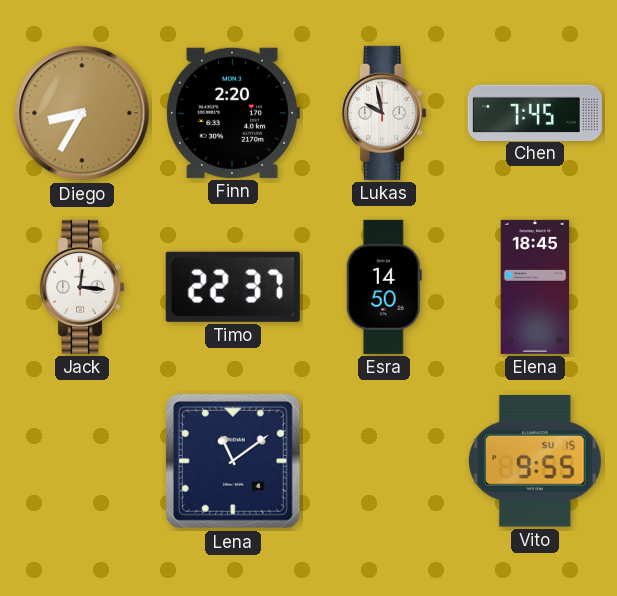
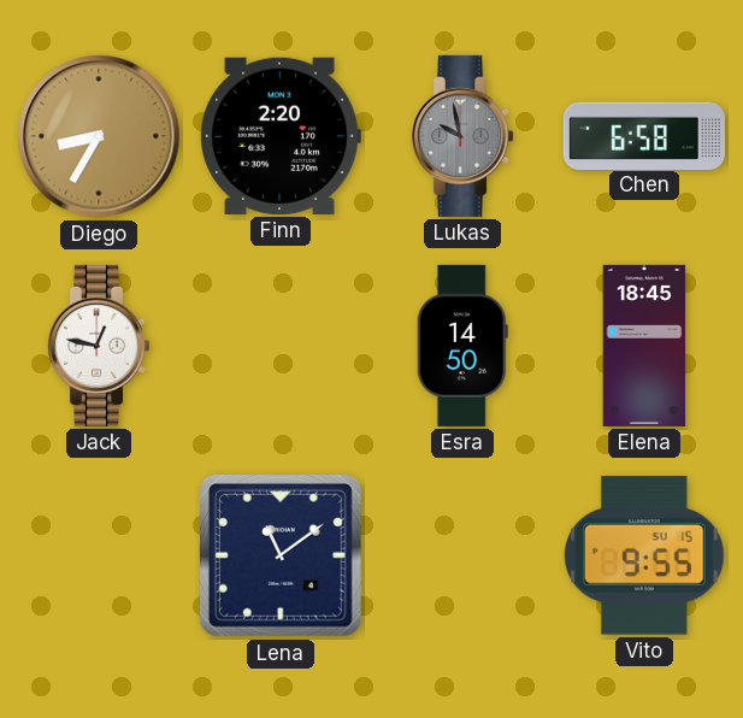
Lukas dial: white -> grey (462, 136)
Chen: 7:45 -> 6:58 (644, 135)
Jack: 12:16 -> 12:47 (99, 346)
Timo: 22:37 -> none (233, 287)
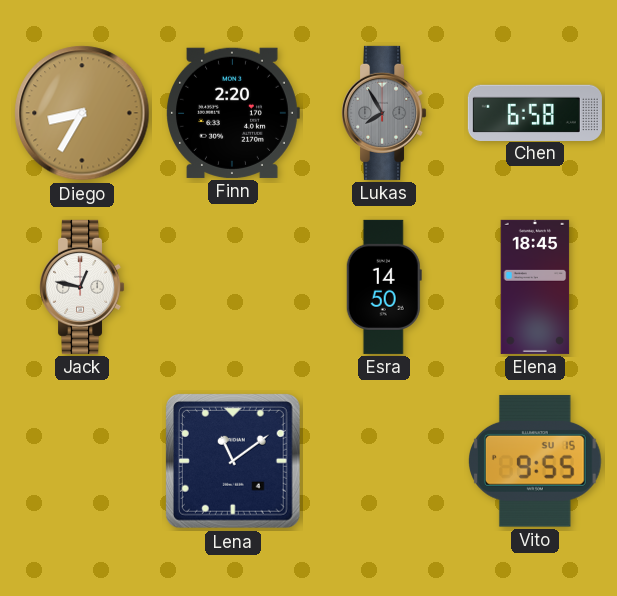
Lukas: 9:58 -> 7:55 (384, 113)
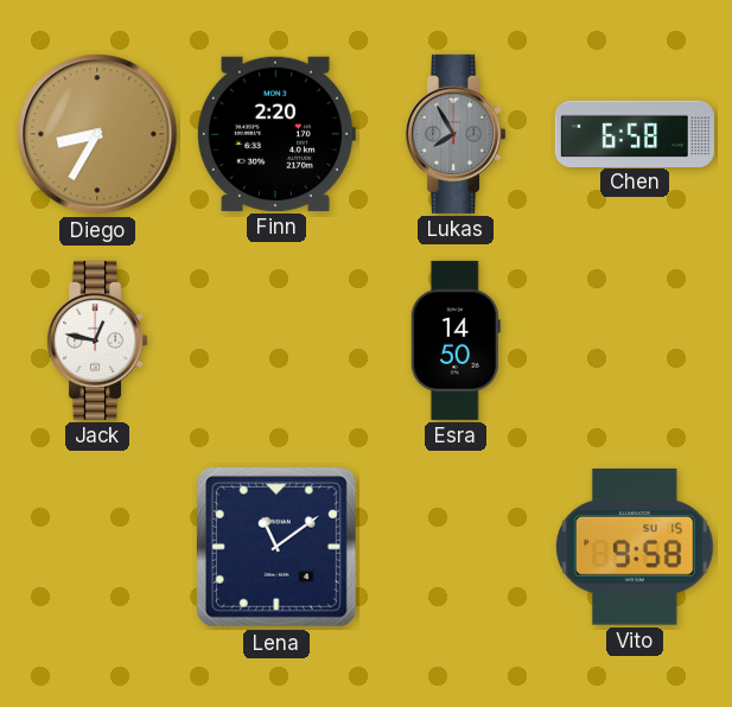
Elena: 18:45 -> none (535, 287)
Vito: 9:55 -> 9:58 (636, 547)
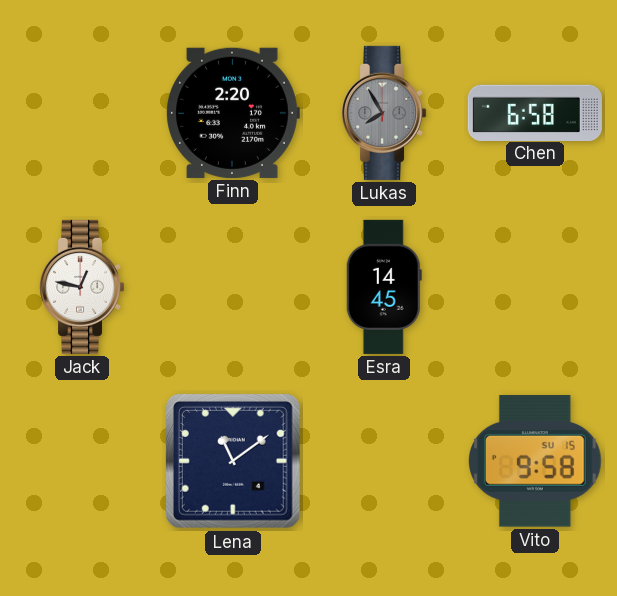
Diego: 8:35 -> none (97, 134)
Esra: 14:50 -> 14:45 (384, 287)
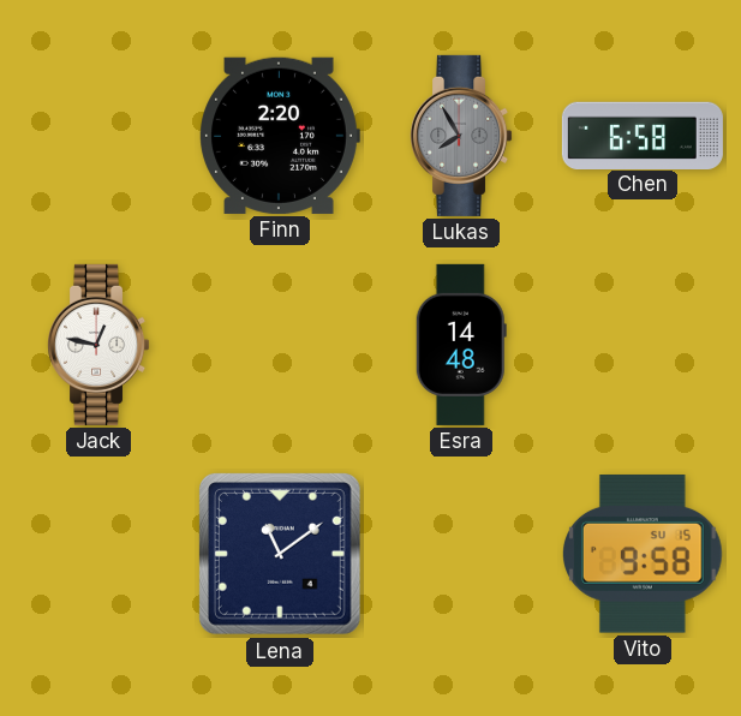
Esra: 14:45 -> 14:48 (461, 345)
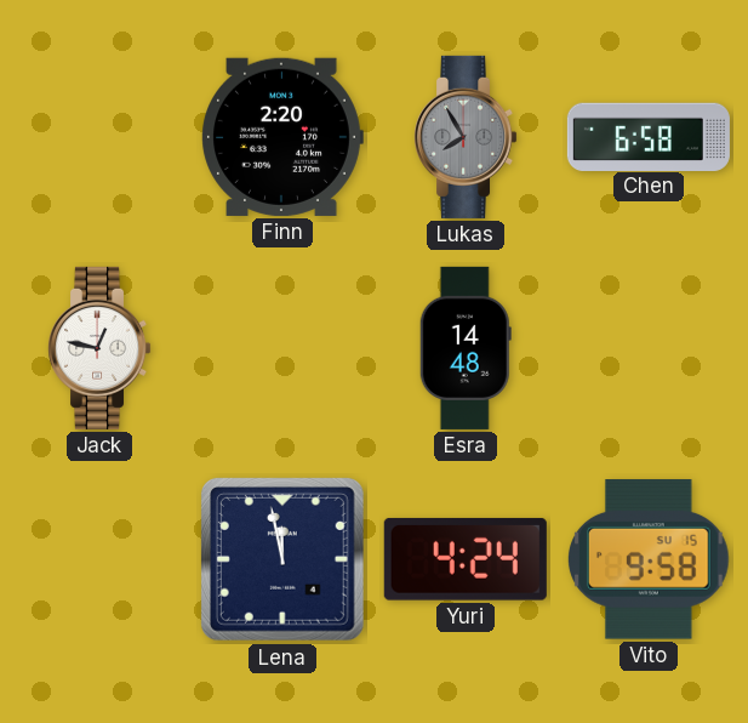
Lena: 11:09 -> 11:58 (282, 559)
Yuri: none -> 4:24 (466, 559)
